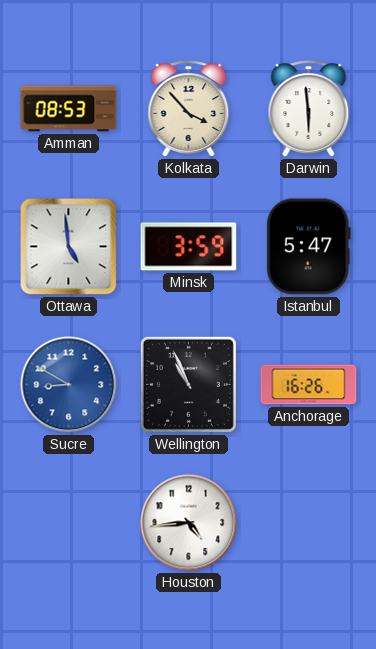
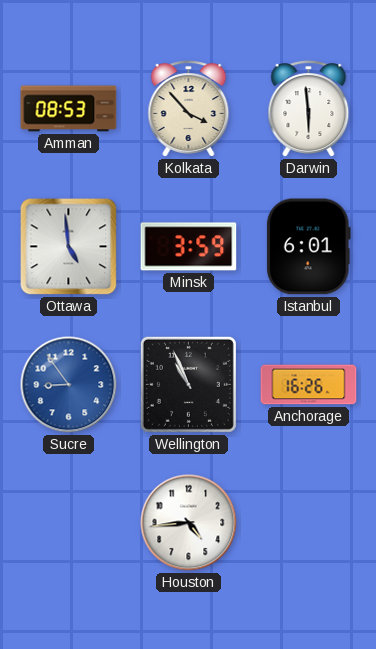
Istanbul: 5:47 -> 6:01 (308, 247)
Sucre: 8:50 -> 8:54 (69, 385)
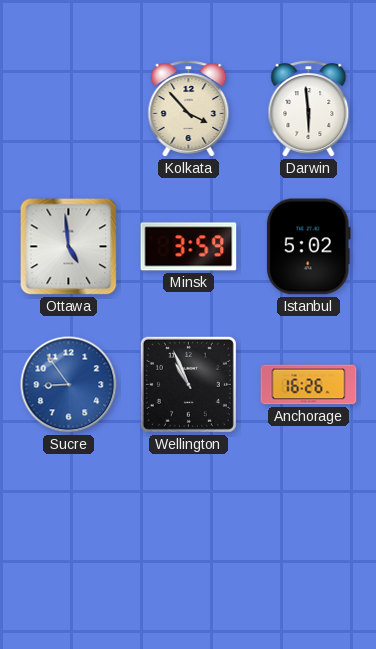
Amman: 08:53 -> none (69, 109)
Istanbul: 6:01 -> 5:02 (308, 247)
Houston: 4:44 -> none (189, 523)
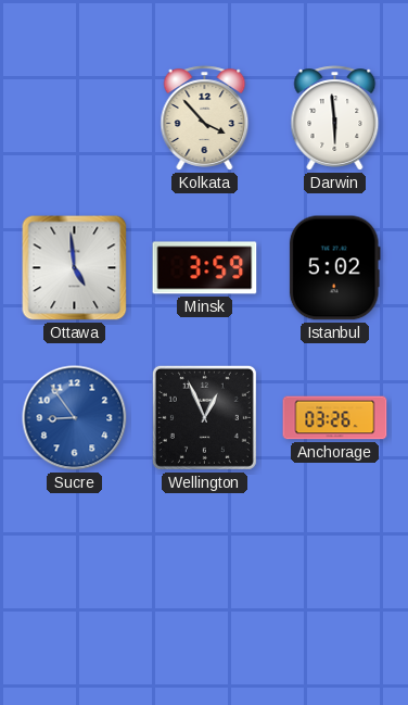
Wellington: 10:56 -> 12:56 (204, 417)
Anchorage: 16:26 -> 03:26 (335, 418)
